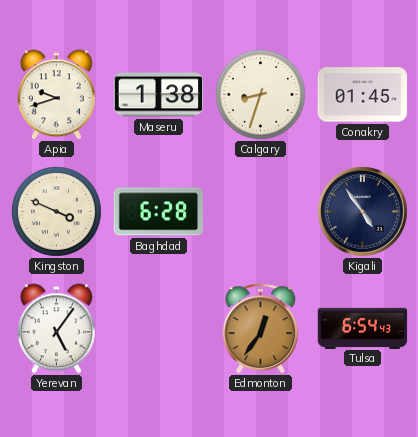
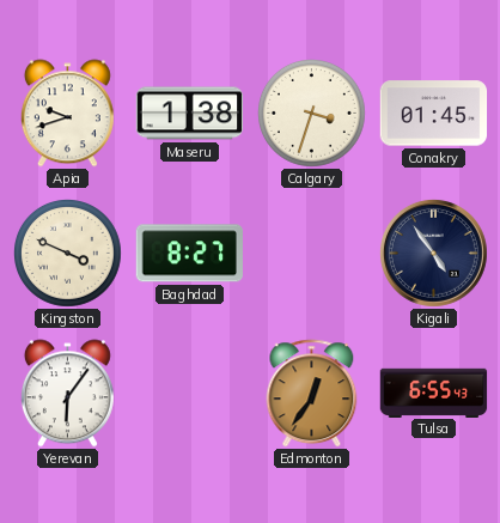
Calgary: 8:33 -> 3:33 (312, 114)
Baghdad: 6:28 -> 8:27 (189, 254)
Yerevan: 5:06 -> 6:06 (67, 394)
Tulsa: 6:54 -> 6:55 (434, 393)
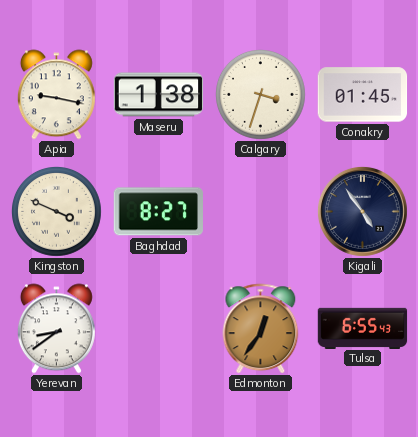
Apia: 9:42 -> 9:17 (56, 95)
Yerevan: 6:06 -> 8:39 (56, 329)
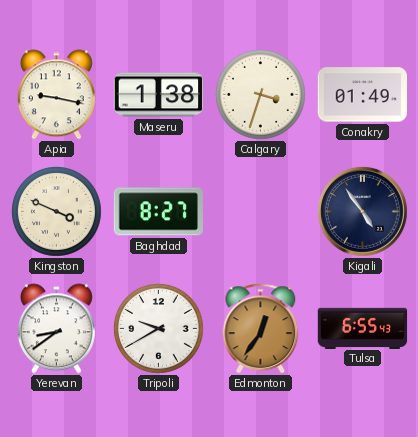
Conakry: 01:45 -> 01:49 (363, 95)
Tripoli: none -> 9:40 (159, 329)
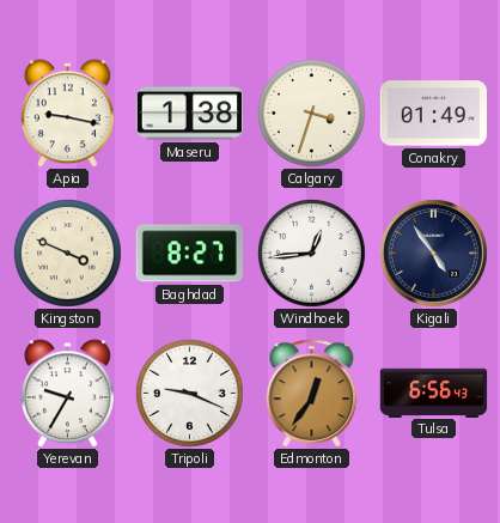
Windhoek: none -> 12:44 (312, 254)
Yerevan: 8:39 -> 9:35 (67, 394)
Tripoli: 9:40 -> 9:19 (190, 394)
Tulsa: 6:55 -> 6:56 (434, 393)
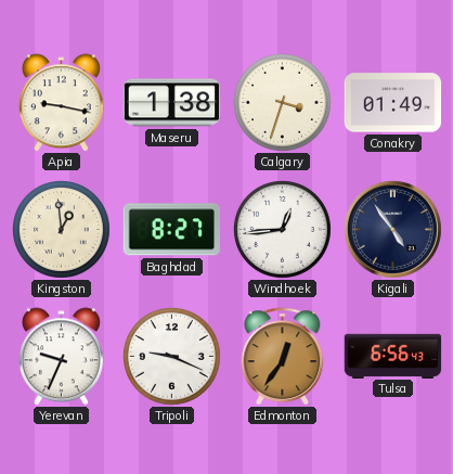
Kingston: 3:49 -> 12:59 (62, 230)
Yerevan: 9:35 -> 9:34 (61, 357)
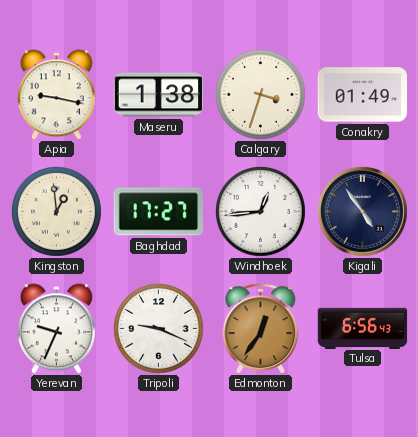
Baghdad: 8:27 -> 17:27 (158, 212)
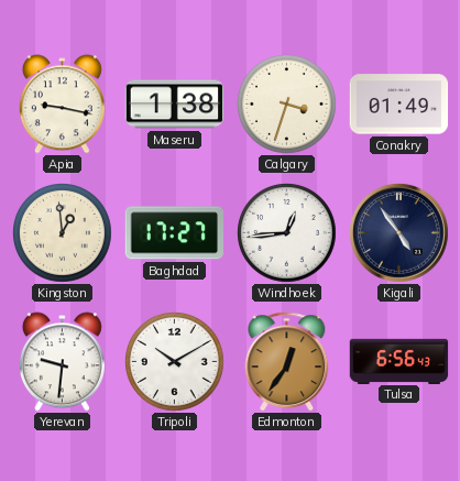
Yerevan: 9:34 -> 9:31 (62, 362)
Tripoli: 9:19 -> 10:10 (175, 362)
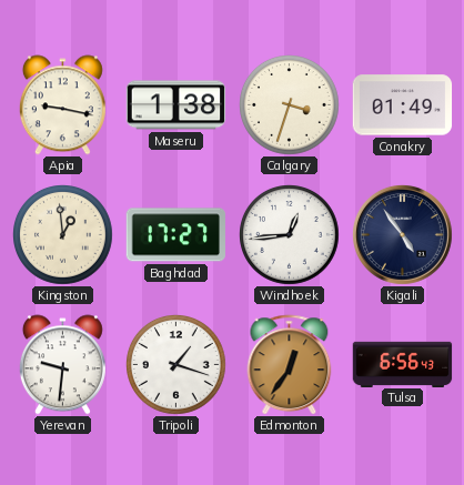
Tripoli: 10:10 -> 1:18 (176, 365)
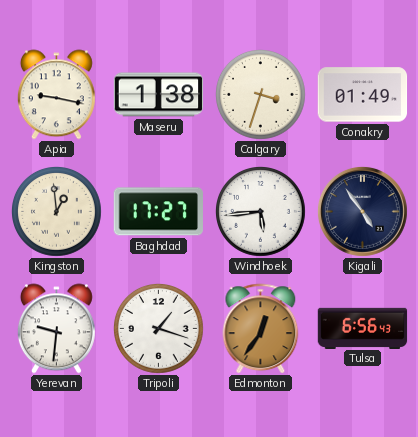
Windhoek: 12:44 -> 5:44 (261, 212)
